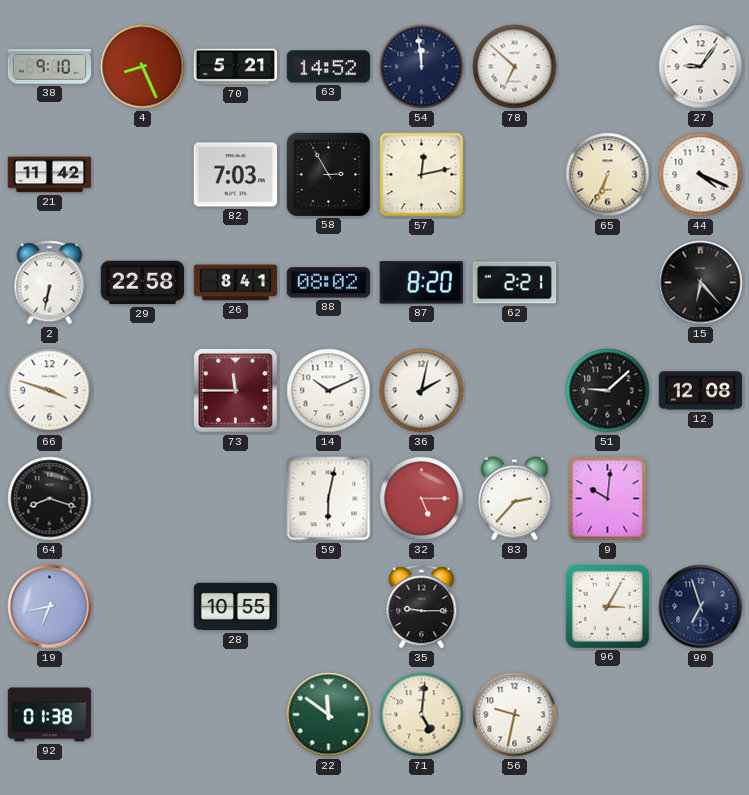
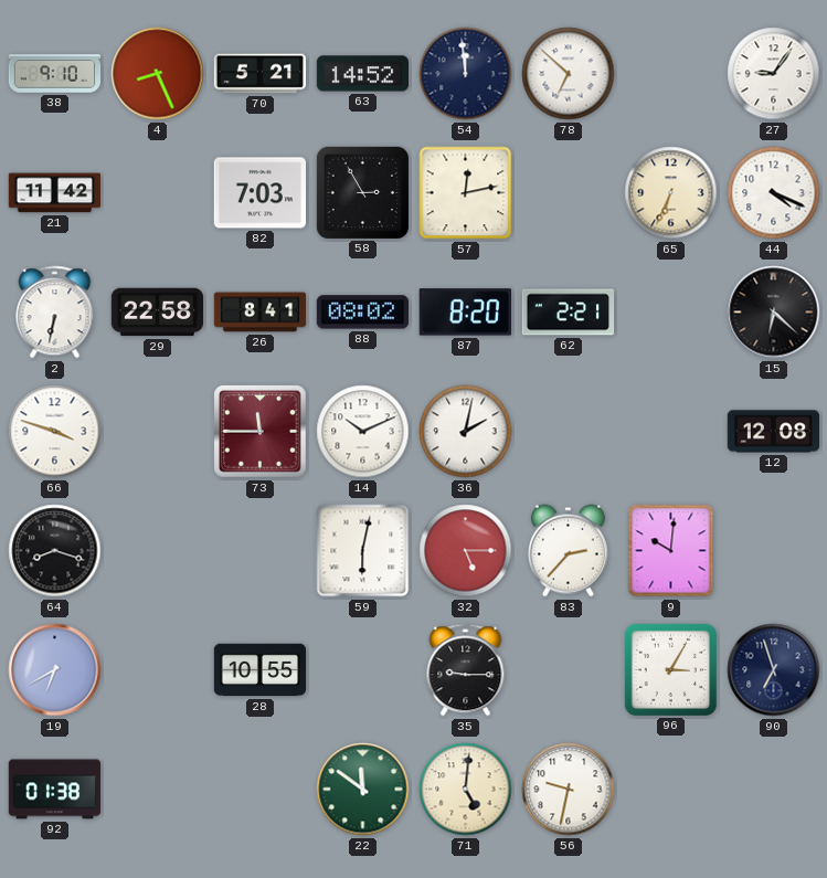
15: 6:23 -> 6:22 (774, 313)
51: 9:08 -> none (608, 391)
19: 6:43 -> 6:40 (55, 670)
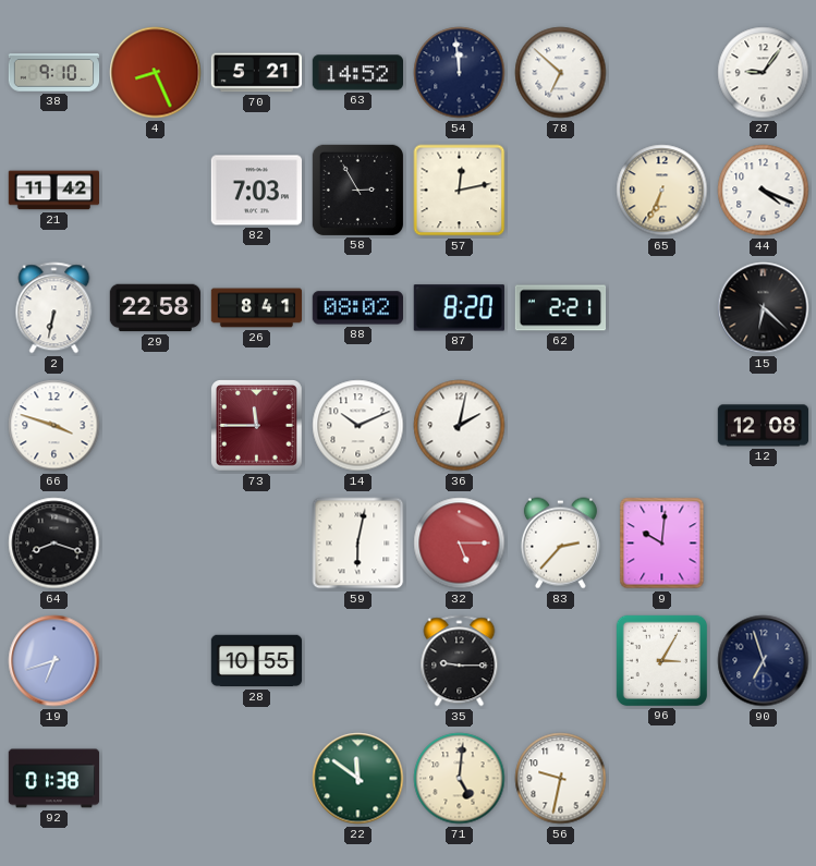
19: 6:40 -> 6:42 (54, 661)
